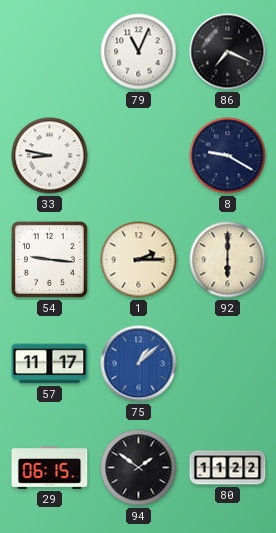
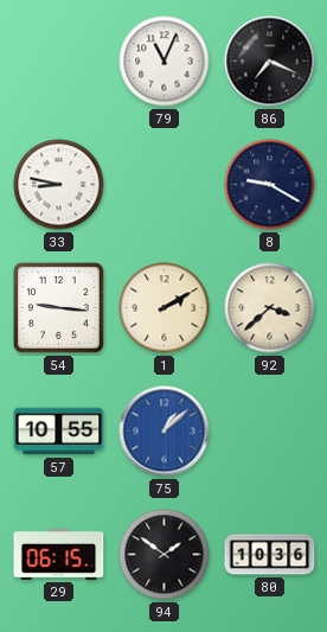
1: 2:15 -> 2:10 (165, 308)
92: 6:00 -> 3:38 (270, 308)
57: 11:17 -> 10:55 (59, 432)
80: 11:22 -> 10:36 (270, 555)
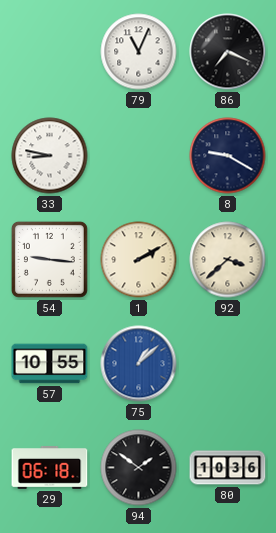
29: 06:15 -> 06:18 (50, 468)
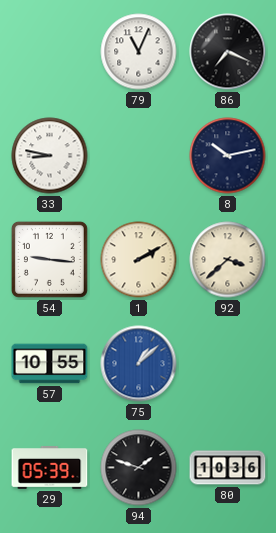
8: 9:20 -> 10:13 (228, 156)
29: 06:18 -> 05:39 (50, 468)
94: 1:51 -> 1:48 (139, 468)
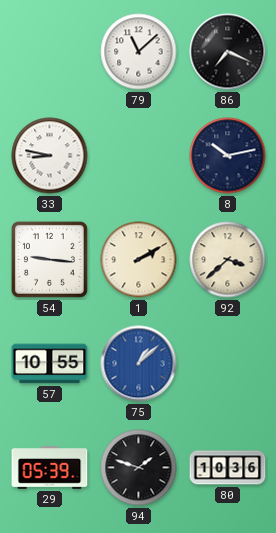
79: 11:04 -> 11:08 (139, 52)
